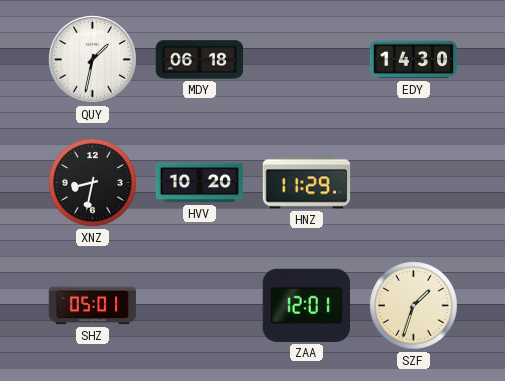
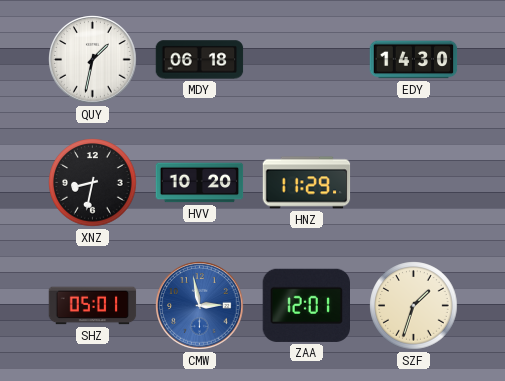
CMW: none -> 2:58 (200, 306)
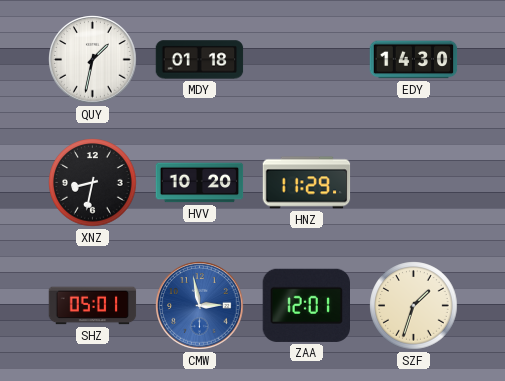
MDY: 06:18 -> 01:18 (200, 60)
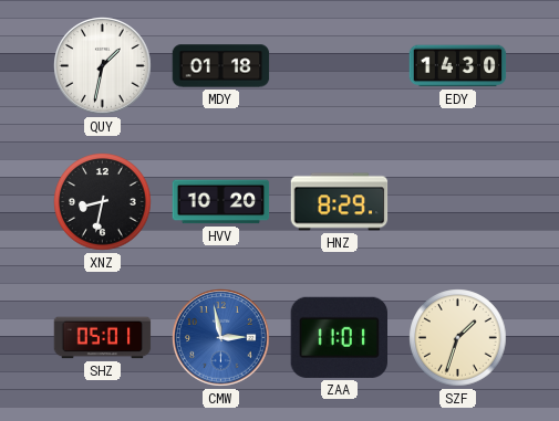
HNZ: 11:29 -> 8:29 (340, 202)
ZAA: 12:01 -> 11:01 (339, 337)
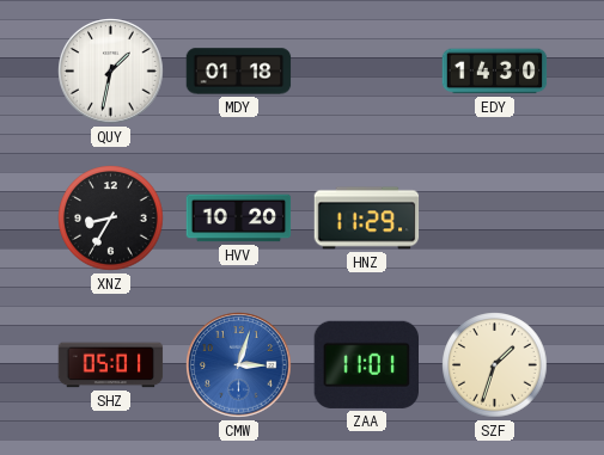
XNZ: 8:32 -> 8:35 (111, 219)
HNZ: 8:29 -> 11:29 (367, 219)
CMW: 2:58 -> 3:03 (239, 365)
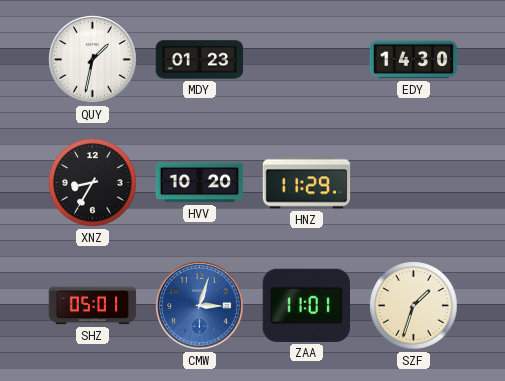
MDY: 01:18 -> 01:23 (200, 60)
